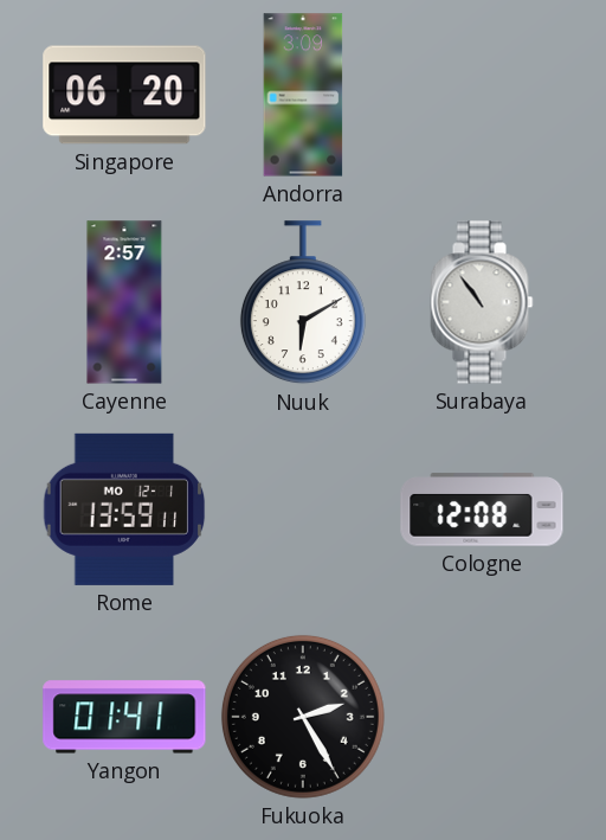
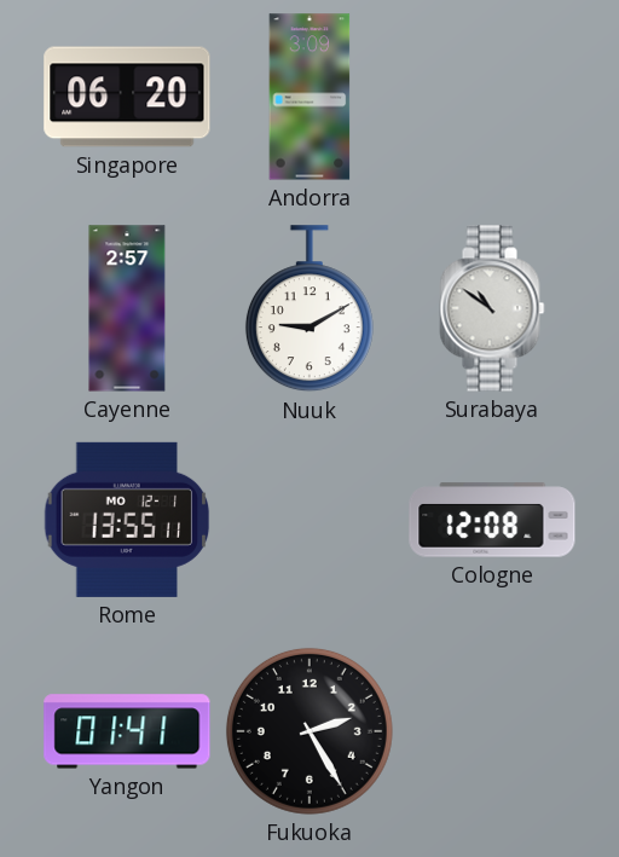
Nuuk: 6:10 -> 9:10 (309, 309)
Surabaya: 10:54 -> 10:51 (492, 308)
Rome: 13:59 -> 13:55 (127, 520)
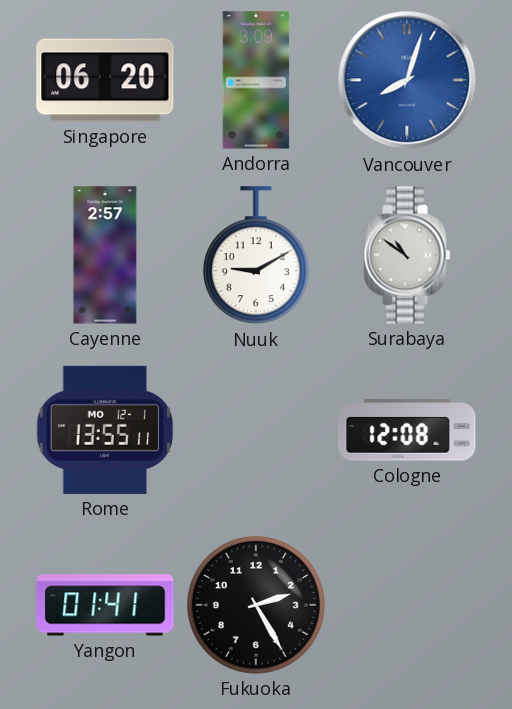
Vancouver: none -> 8:03 (407, 80)
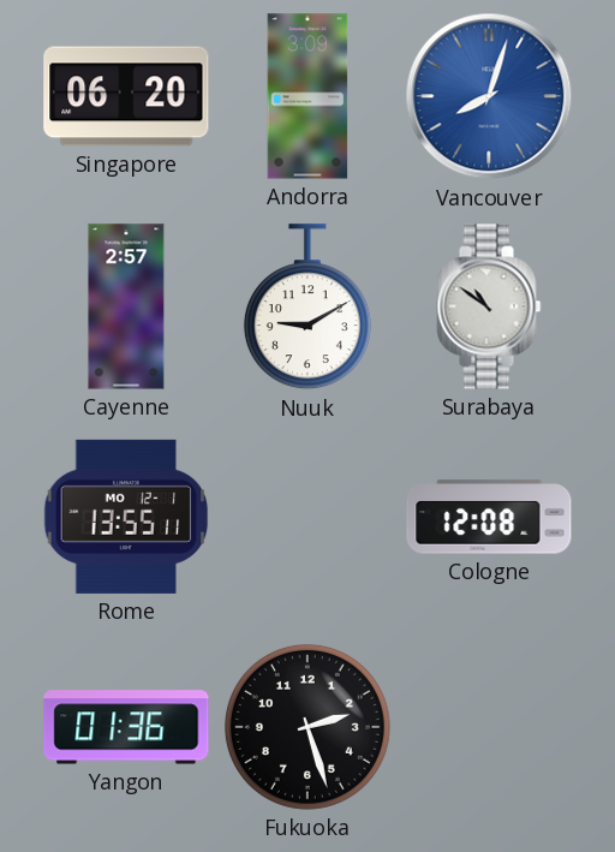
Yangon: 01:41 -> 01:36 (126, 727)
Fukuoka: 2:25 -> 2:27 (307, 727)
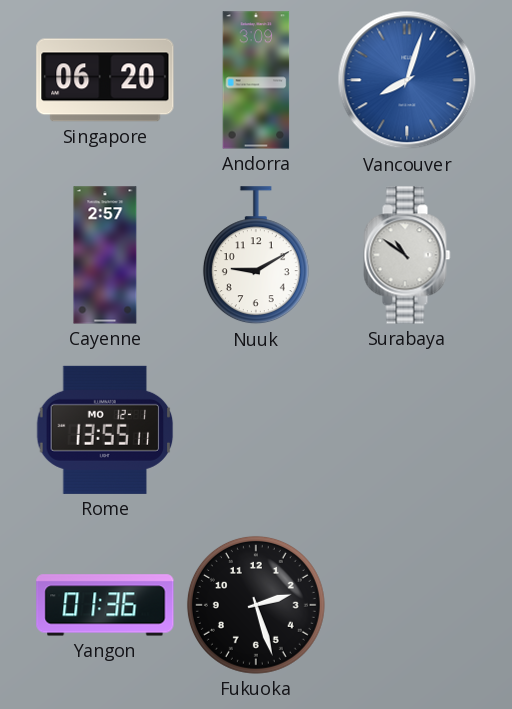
Cologne: 12:08 -> none (489, 517)
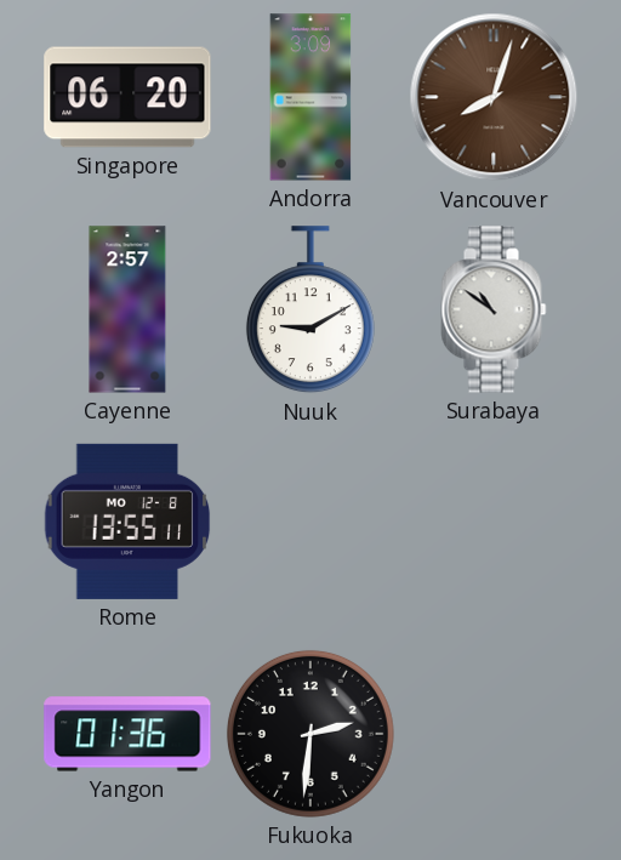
Vancouver dial: blue -> brown (494, 97)
Rome date: MO 12-1 -> MO 12-8 (127, 522)
Fukuoka: 2:27 -> 2:31 (310, 734)
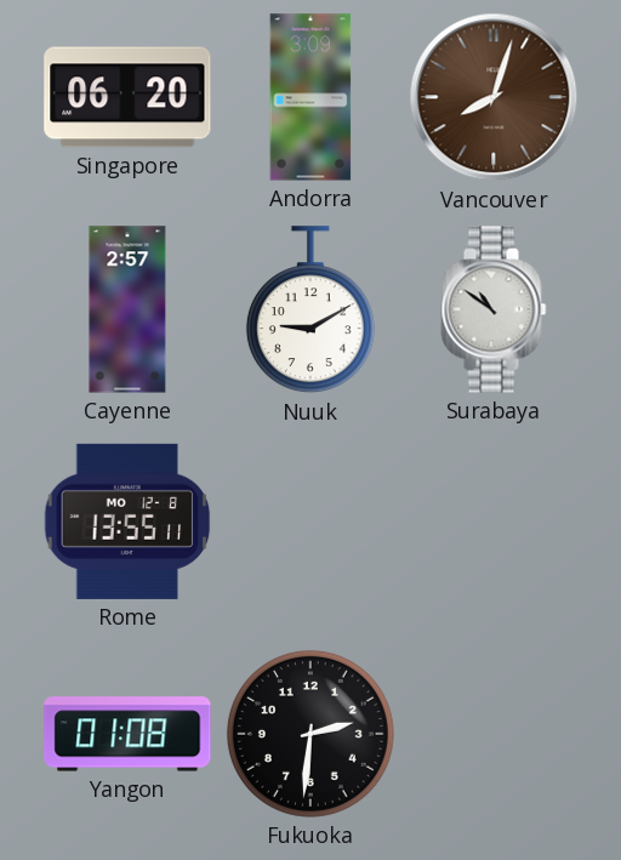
Yangon: 01:36 -> 01:08 (127, 734)
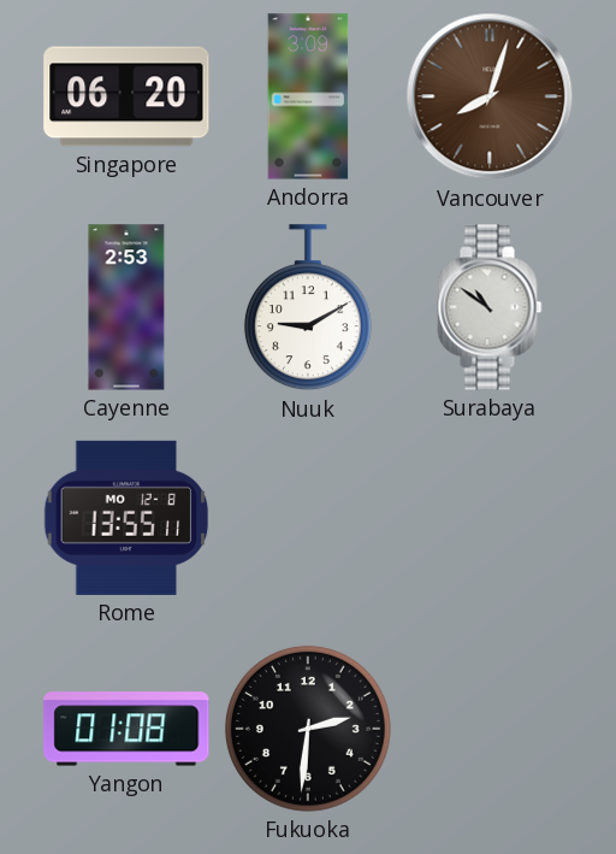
Cayenne: 2:57 -> 2:53 (126, 307)
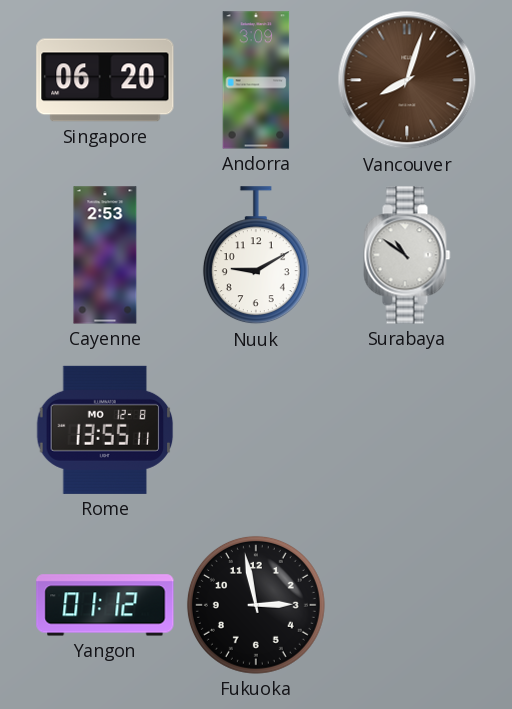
Yangon: 01:08 -> 01:12 (105, 605)
Fukuoka: 2:31 -> 2:58 (256, 605)
